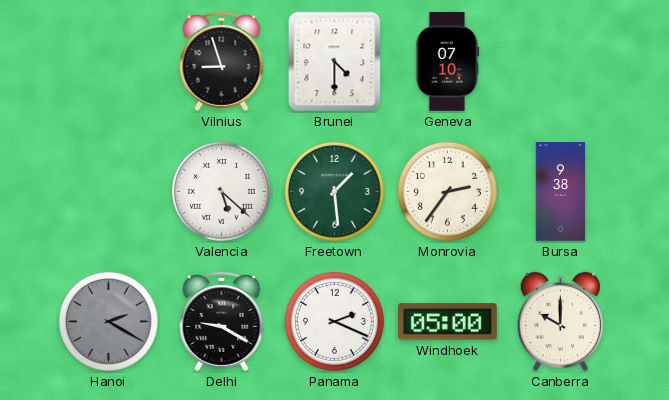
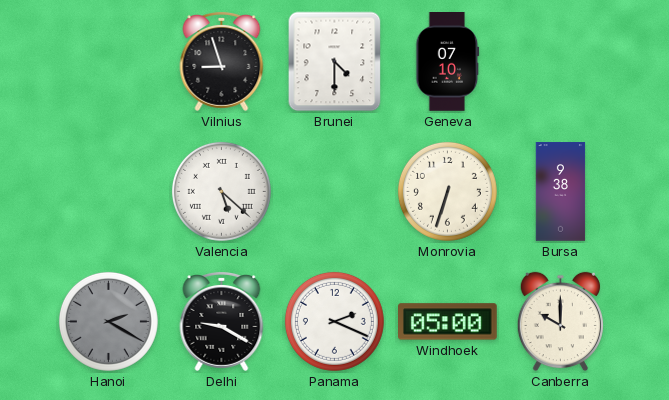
Freetown: 1:29 -> none (334, 191)
Monrovia: 2:36 -> 6:33 (447, 191)
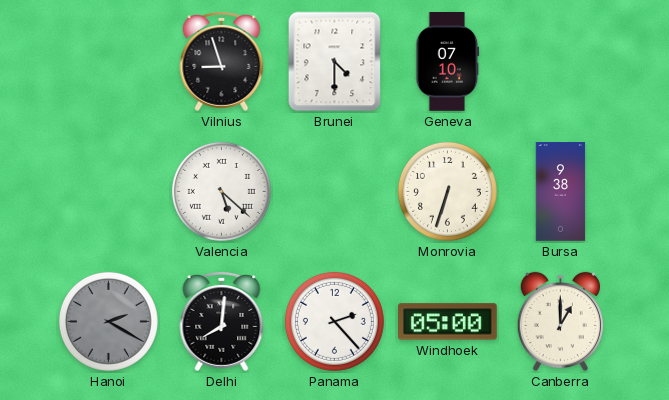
Delhi: 9:20 -> 8:01 (222, 322)
Panama: 2:19 -> 2:23 (334, 321)
Canberra: 10:00 -> 1:00 (560, 322)
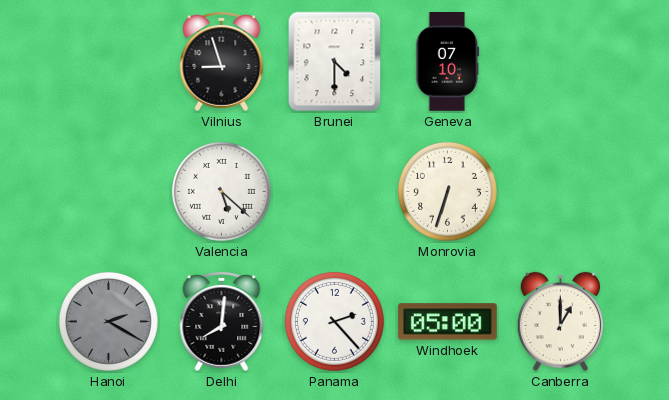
Bursa: 9:38 -> none (561, 192)
